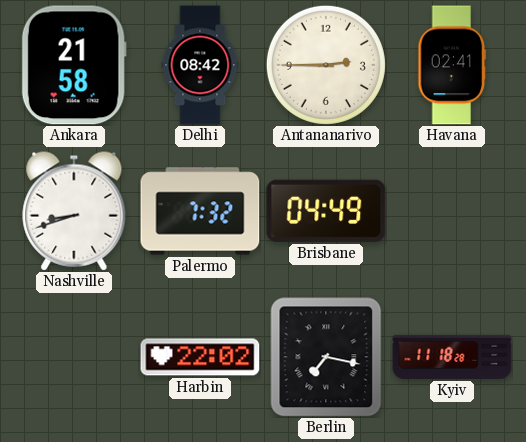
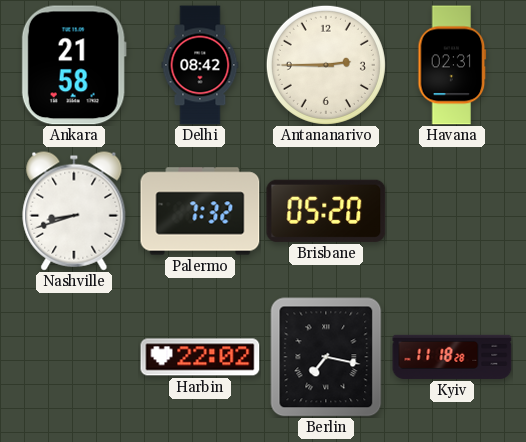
Havana: 02:41 -> 02:31 (452, 65)
Brisbane: 04:49 -> 05:20 (326, 211)
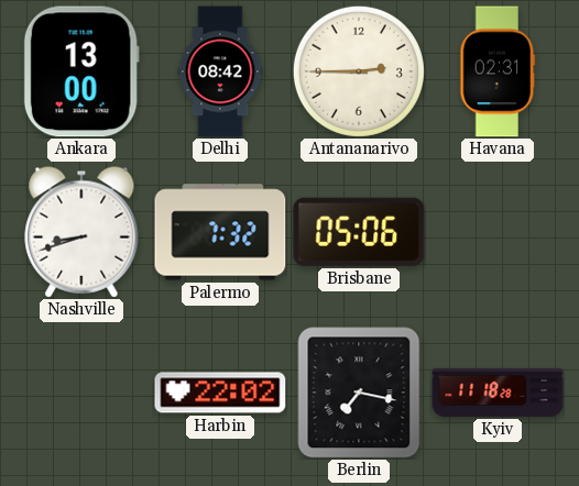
Ankara: 21:58 -> 13:00 (81, 71)
Brisbane: 05:20 -> 05:06 (359, 232)
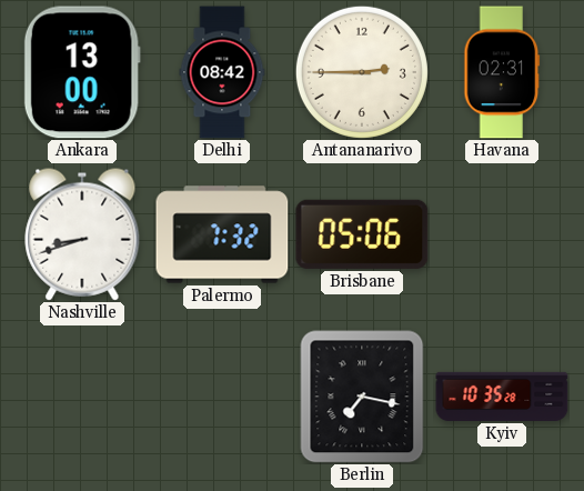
Harbin: 22:02 -> none (220, 393)
Kyiv: 11:18 -> 10:35 (502, 397)
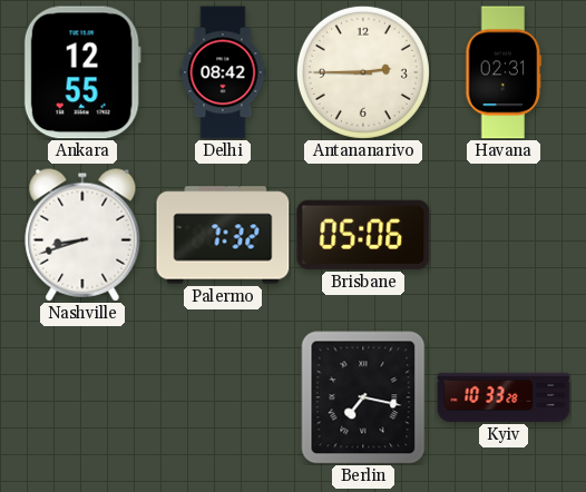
Ankara: 13:00 -> 12:55 (82, 72)
Kyiv: 10:35 -> 10:33 (504, 397)
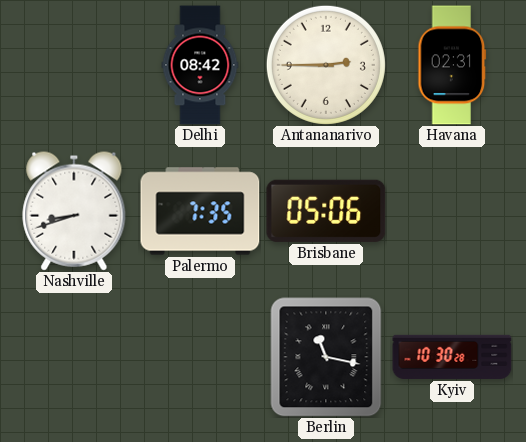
Ankara: 12:55 -> none (82, 72)
Palermo: 7:32 -> 7:35 (200, 211)
Berlin: 7:17 -> 11:17 (326, 357)
Kyiv: 10:33 -> 10:30 (452, 357)
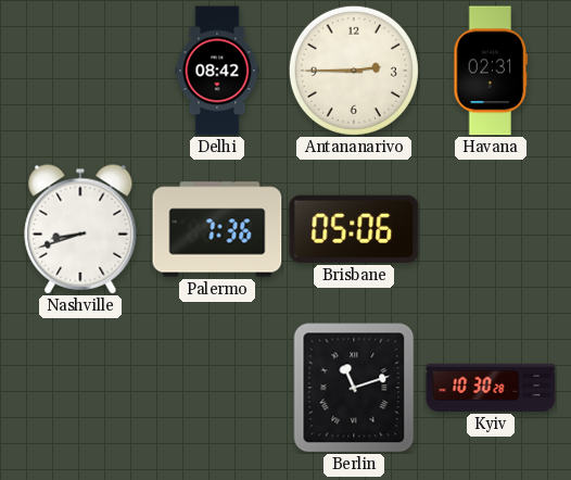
Palermo: 7:35 -> 7:36 (217, 229)
Berlin: 11:17 -> 11:12 (354, 388)
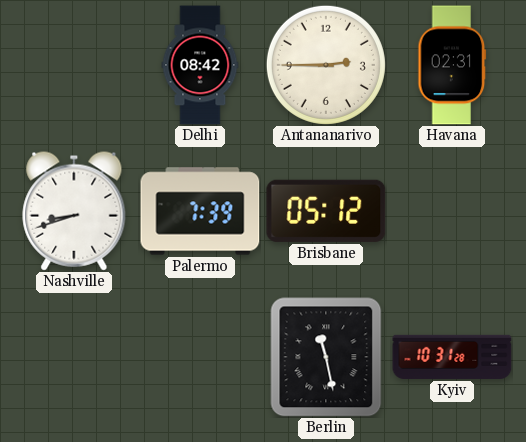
Palermo: 7:36 -> 7:39 (200, 211)
Brisbane: 05:06 -> 05:12 (326, 211)
Berlin: 11:12 -> 11:28 (326, 357)
Kyiv: 10:30 -> 10:31 (452, 357)
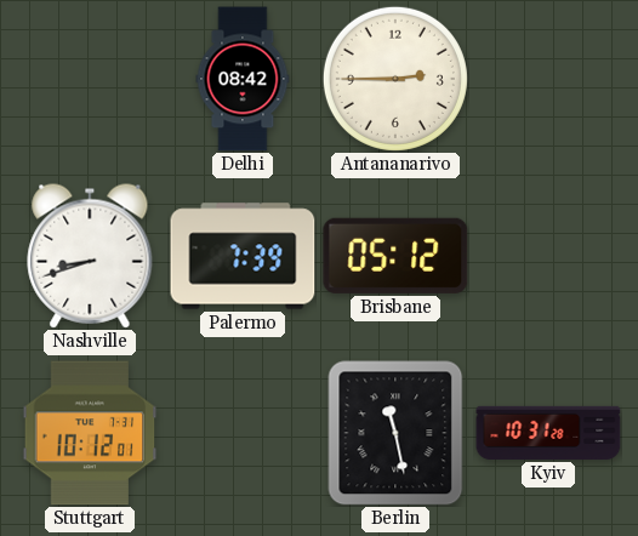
Havana: 02:31 -> none (452, 65)
Stuttgart: none -> 10:12 (90, 433)
